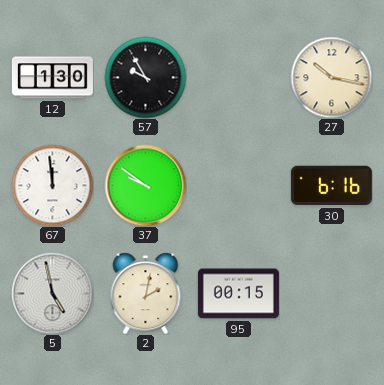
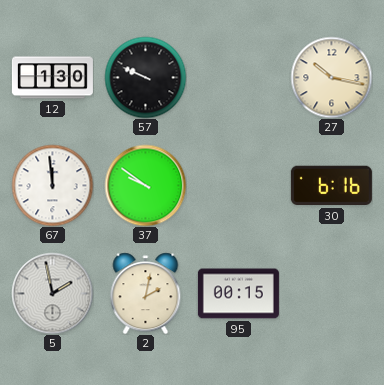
57: 9:55 -> 9:49 (145, 77)
5: 4:58 -> 1:58 (52, 293)
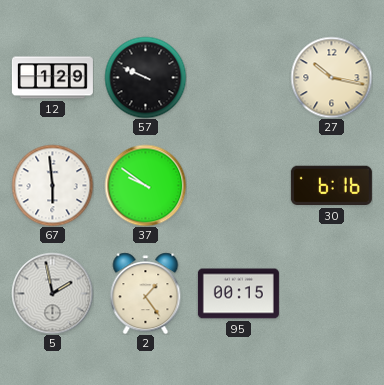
12: 1:30 -> 1:29 (52, 78)
67: 11:59 -> 5:59 (52, 185)
2: 2:02 -> 1:24 (146, 293)
